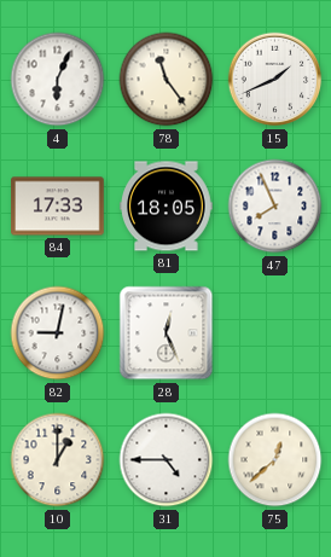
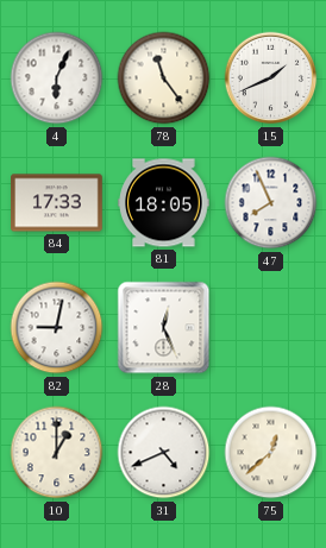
31: 4:45 -> 4:41 (164, 453)
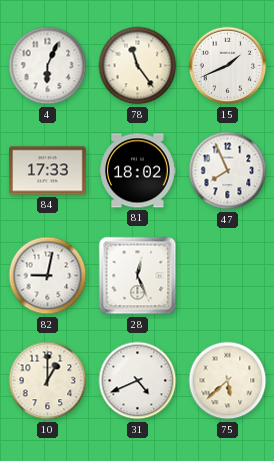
81: 18:05 -> 18:02 (138, 171)
75: 12:38 -> 5:38 (228, 381)
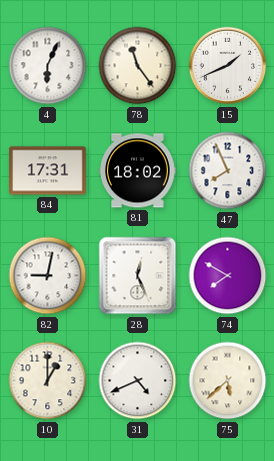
84: 17:33 -> 17:31 (48, 171)
74: none -> 7:50 (228, 276)
